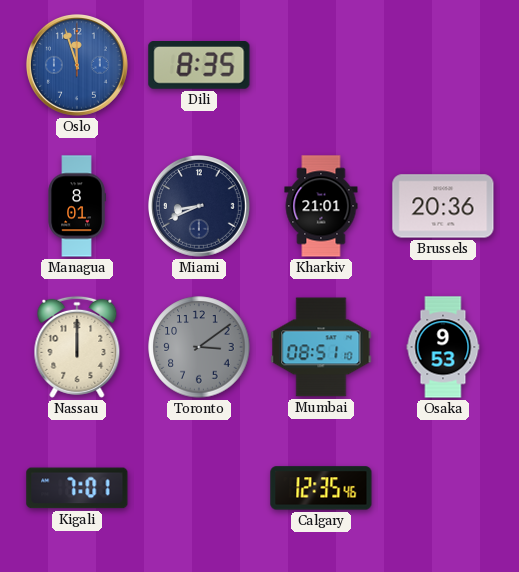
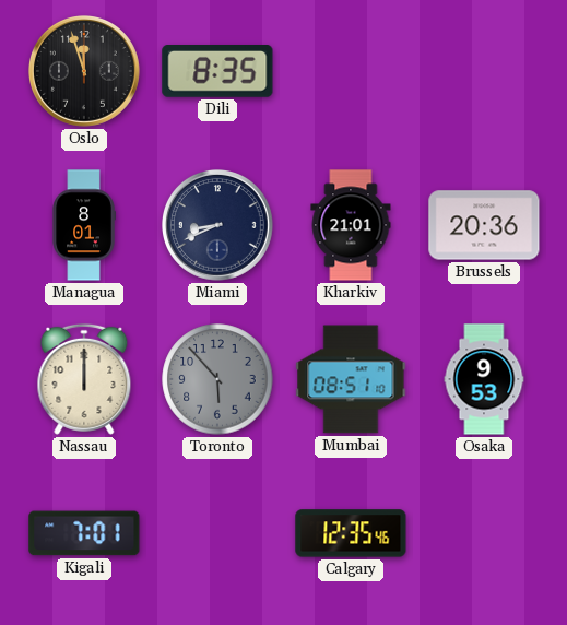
Oslo dial: blue -> black (85, 72)
Toronto: 3:09 -> 5:53 (217, 379)
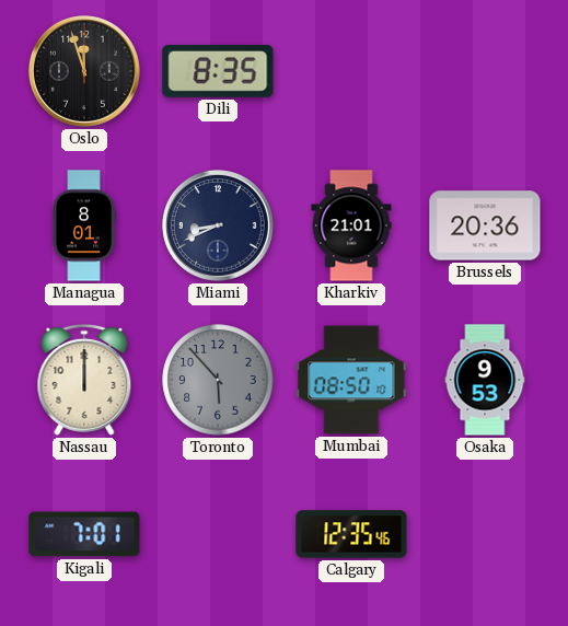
Mumbai: 08:51 -> 08:50 (351, 380)
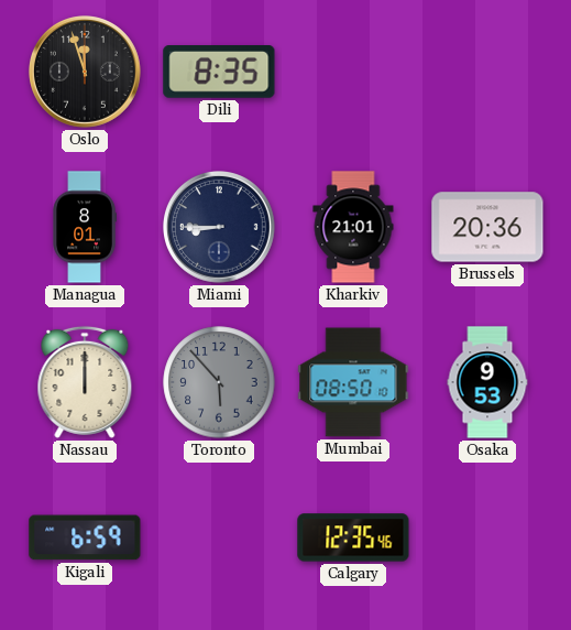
Miami: 8:41 -> 8:45 (220, 228)
Kigali: 7:01 -> 6:59 (85, 537)
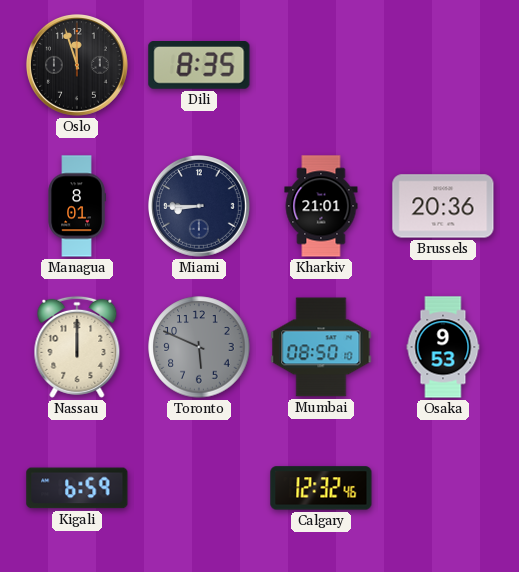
Toronto: 5:53 -> 5:49 (199, 347)
Calgary: 12:35 -> 12:32 (321, 488)
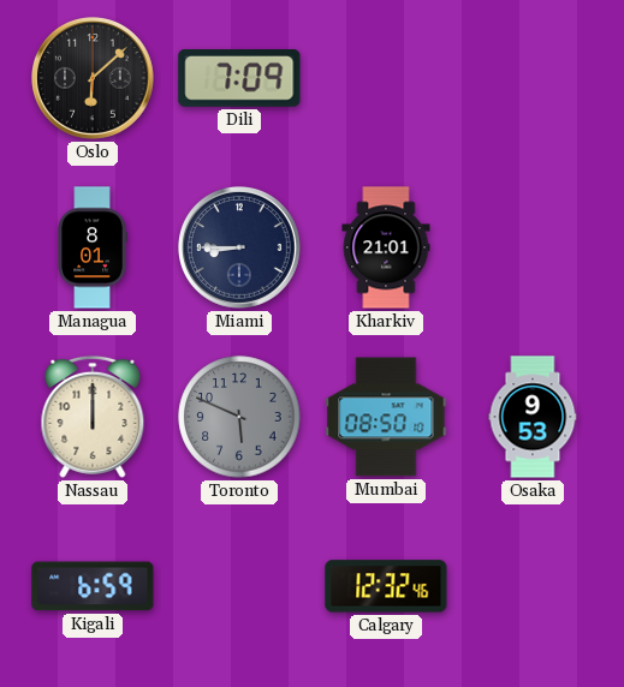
Oslo: 11:57 -> 6:08 (94, 79)
Dili: 8:35 -> 7:09 (239, 78)
Brussels: 20:36 -> none (443, 206)
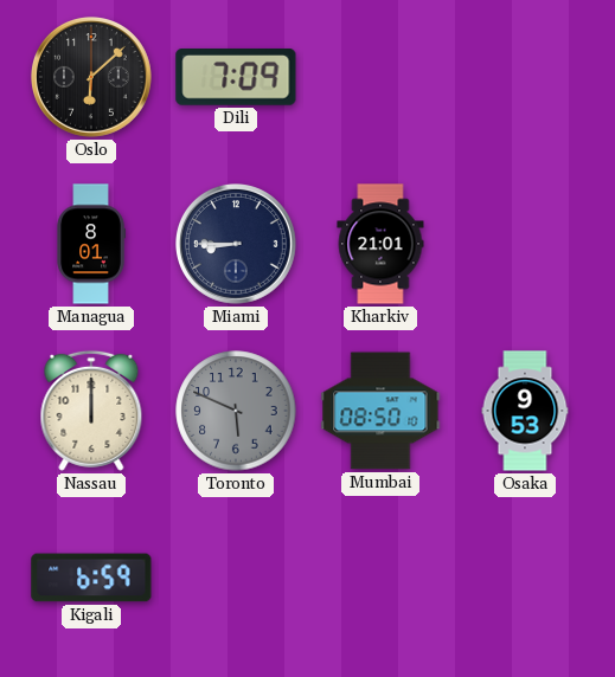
Calgary: 12:32 -> none (386, 586)
